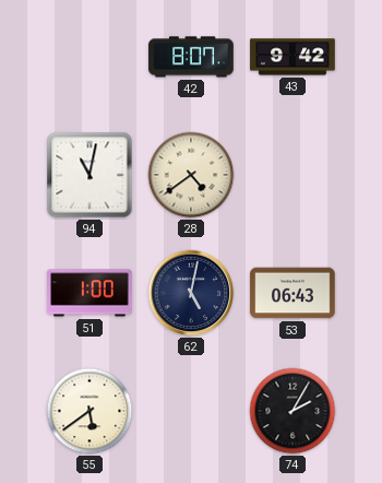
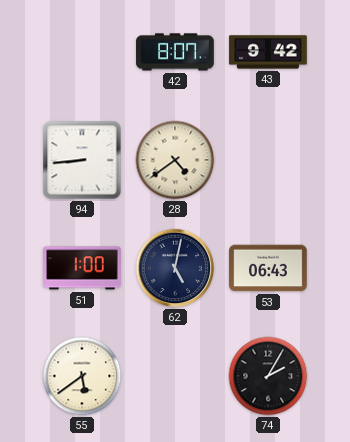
94: 11:02 -> 8:44 (82, 160)
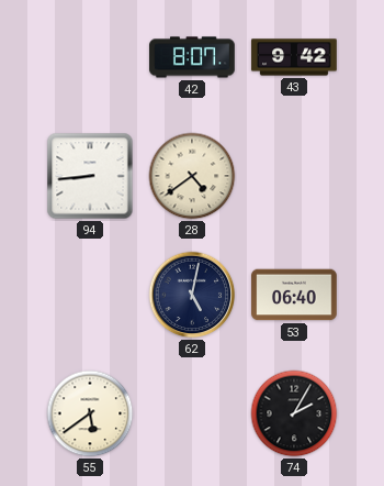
51: 1:00 -> none (82, 268)
53: 06:43 -> 06:40 (294, 295)
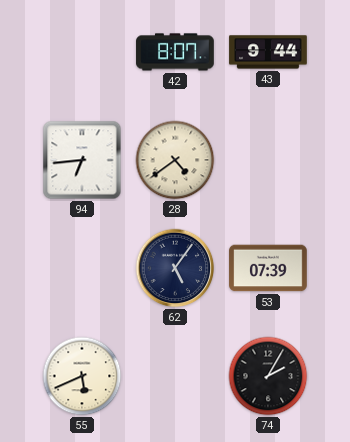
43: 9:42 -> 9:44 (268, 52)
94: 8:44 -> 6:44 (82, 160)
62: 5:02 -> 5:06 (175, 268)
53: 06:40 -> 07:39 (268, 268)
55: 5:39 -> 5:41 (82, 376)
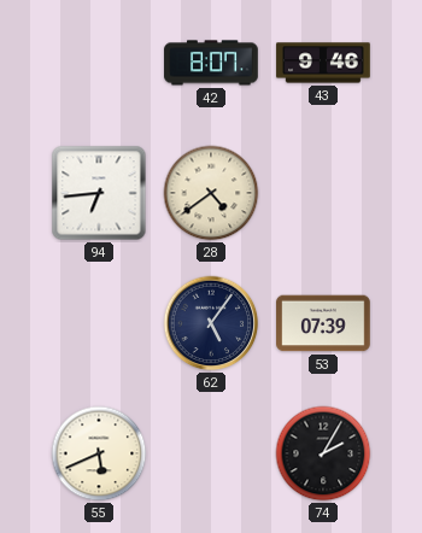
43: 9:44 -> 9:46 (323, 63)
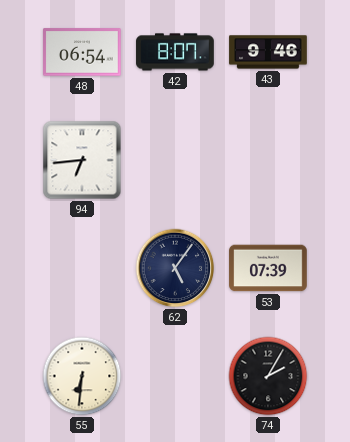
48: none -> 06:54 (82, 52)
28: 4:39 -> none (211, 193)
55: 5:41 -> 6:31 (82, 376)
